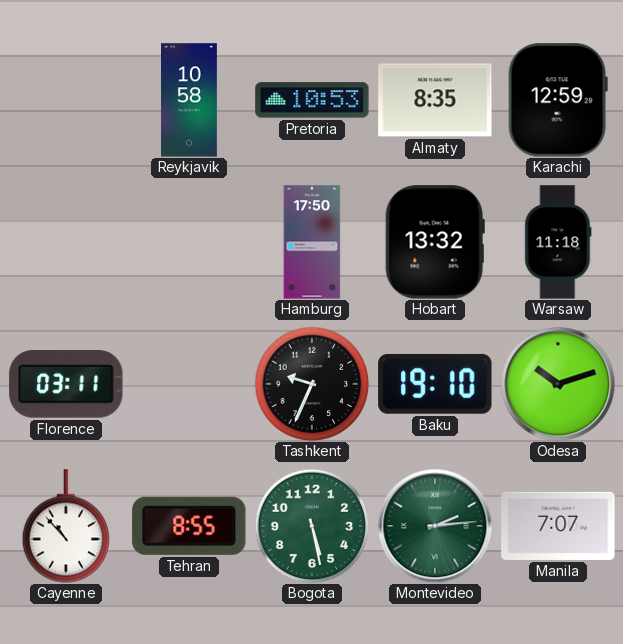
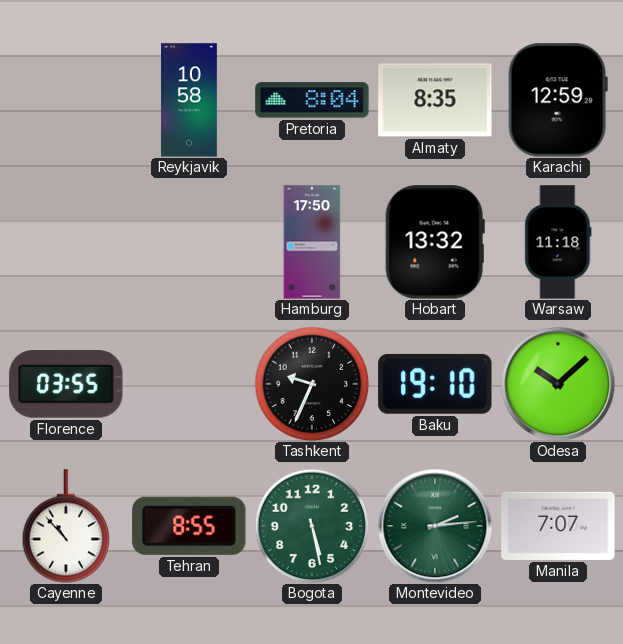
Pretoria: 10:53 -> 8:04 (312, 100)
Florence: 03:11 -> 03:55 (66, 385)
Odesa: 10:12 -> 10:08 (558, 384)
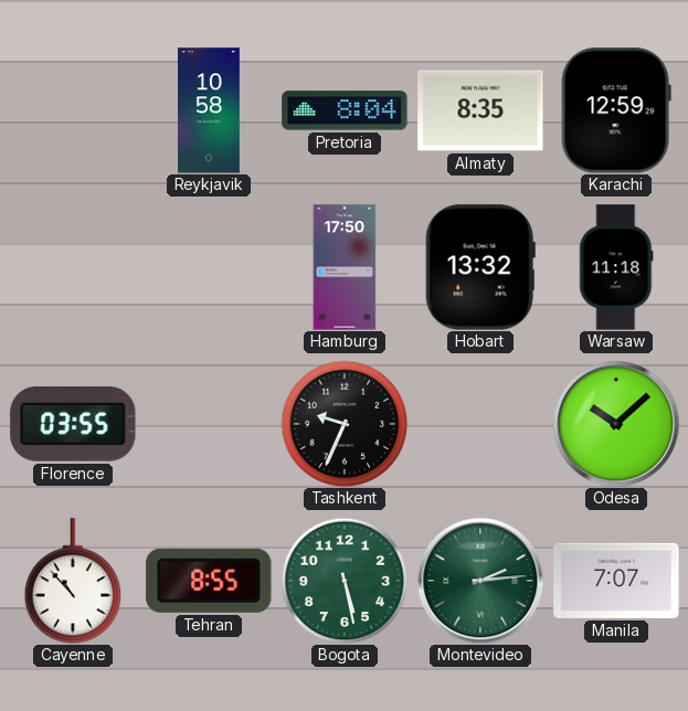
Baku: 19:10 -> none (435, 384)
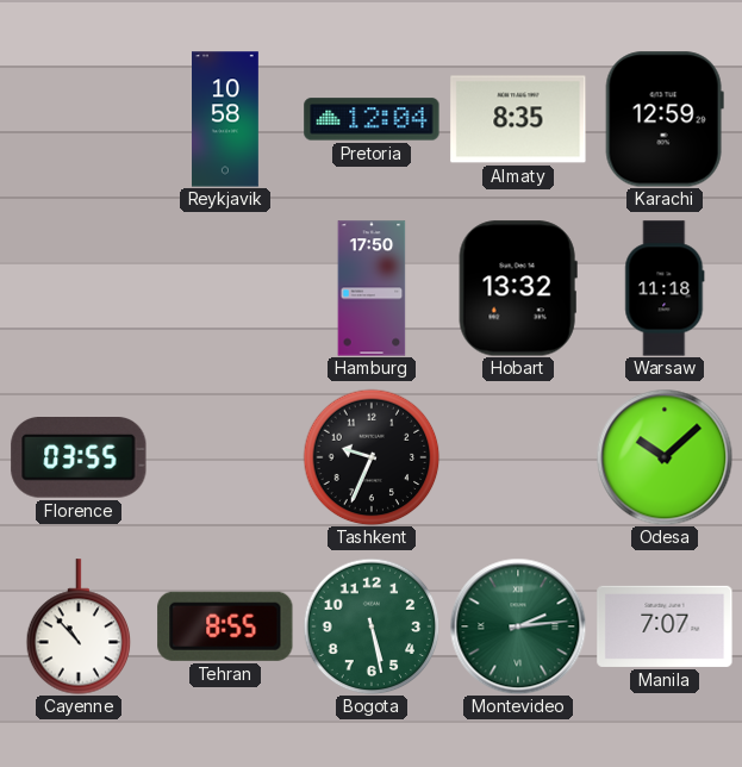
Pretoria: 8:04 -> 12:04 (372, 119)
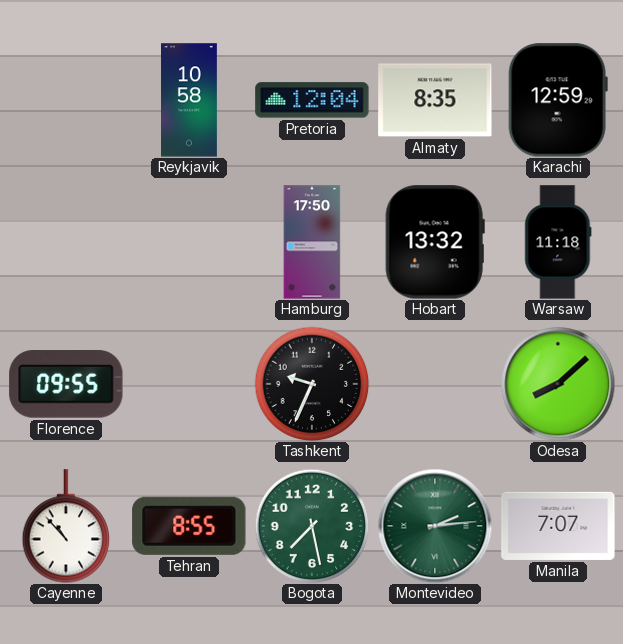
Florence: 03:55 -> 09:55 (66, 385)
Odesa: 10:08 -> 8:08 (558, 384)
Bogota: 5:28 -> 7:28 (312, 526)
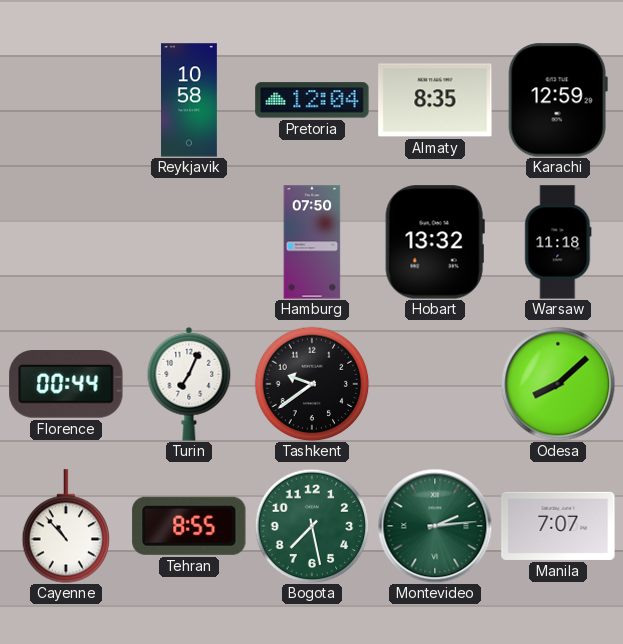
Hamburg: 17:50 -> 07:50 (312, 242)
Florence: 09:55 -> 00:44 (66, 385)
Turin: none -> 7:04 (189, 384)
Tashkent: 9:34 -> 9:39 (312, 384)
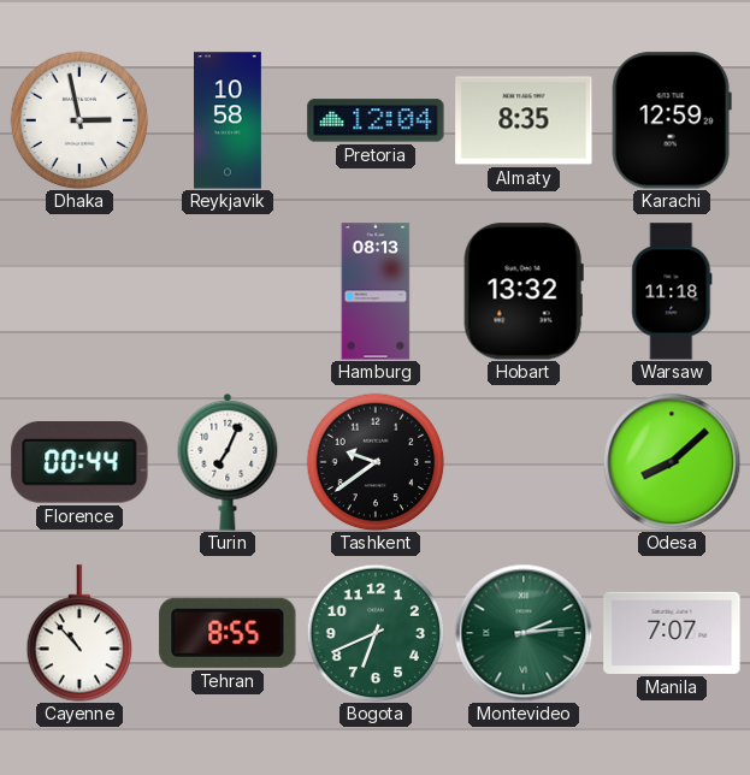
Dhaka: none -> 2:58 (79, 120)
Hamburg: 07:50 -> 08:13 (376, 291)
Bogota: 7:28 -> 6:41 (376, 633)
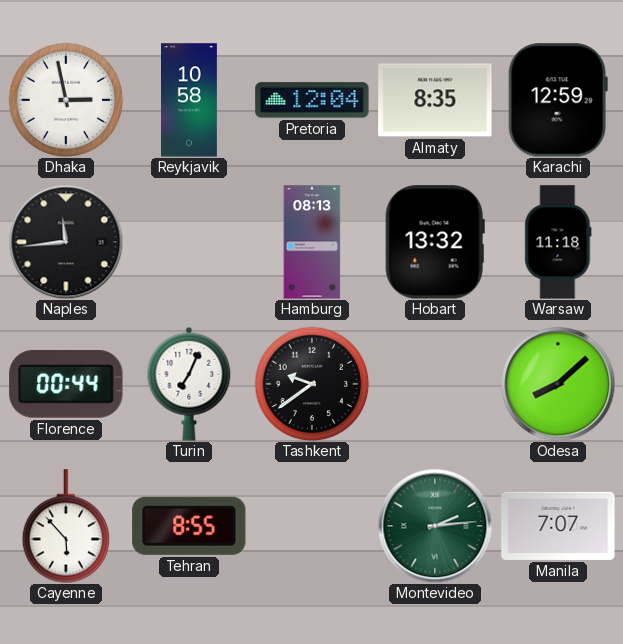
Naples: none -> 11:44 (66, 242)
Cayenne: 10:53 -> 5:53 (66, 526)
Bogota: 6:41 -> none (376, 633)
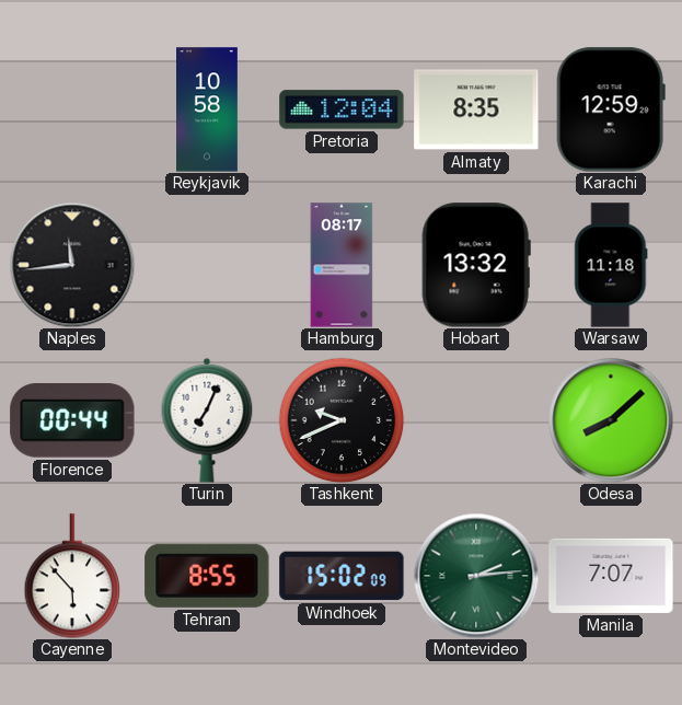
Dhaka: 2:58 -> none (66, 100)
Hamburg: 08:13 -> 08:17 (342, 265)
Tashkent: 9:39 -> 9:41 (342, 420)
Windhoek: none -> 15:02 (342, 576)
